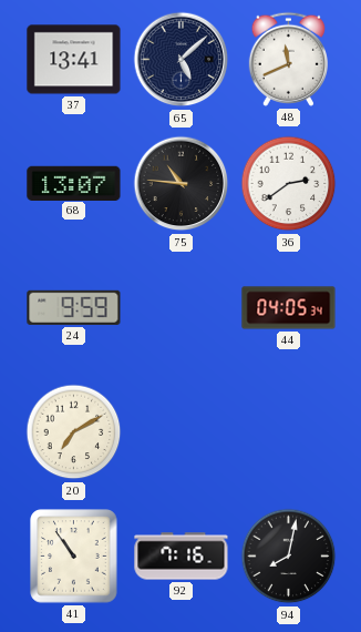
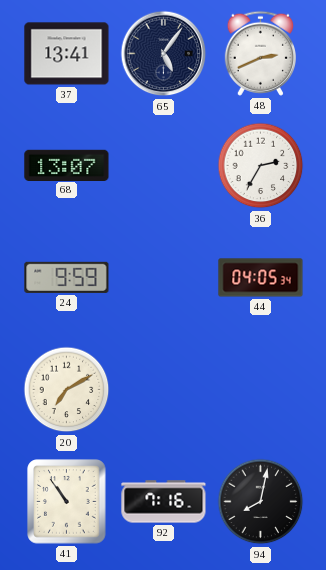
65: 5:08 -> 5:06 (164, 54)
48: 11:41 -> 2:41 (260, 53)
75: 10:46 -> none (182, 184)
36: 2:39 -> 2:35 (261, 166)
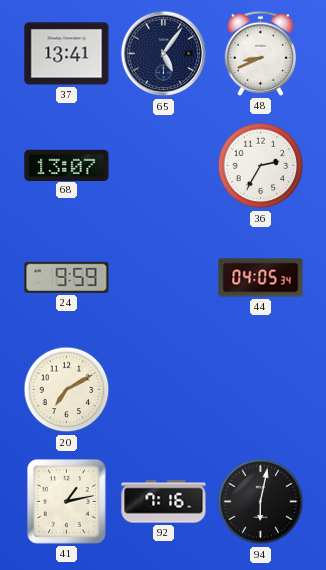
48: 2:41 -> 8:41 (260, 53)
41: 10:54 -> 1:13 (67, 502)
94: 8:02 -> 6:02 (261, 502)
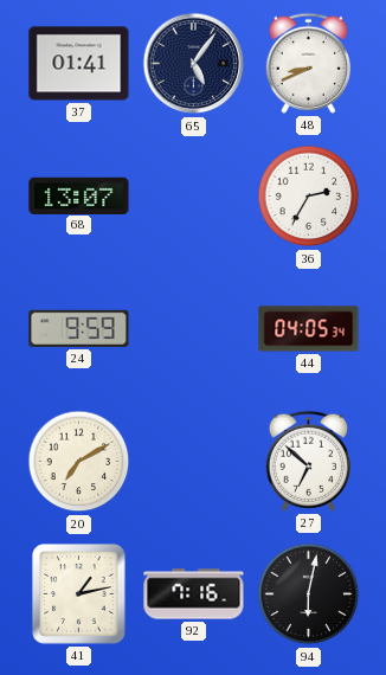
37: 13:41 -> 01:41 (79, 64)
27: none -> 6:52 (308, 461)
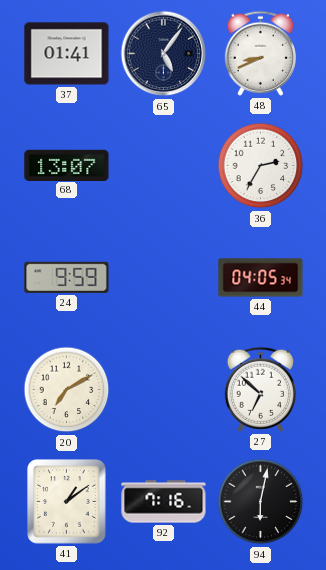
41: 1:13 -> 1:09 (67, 502)
